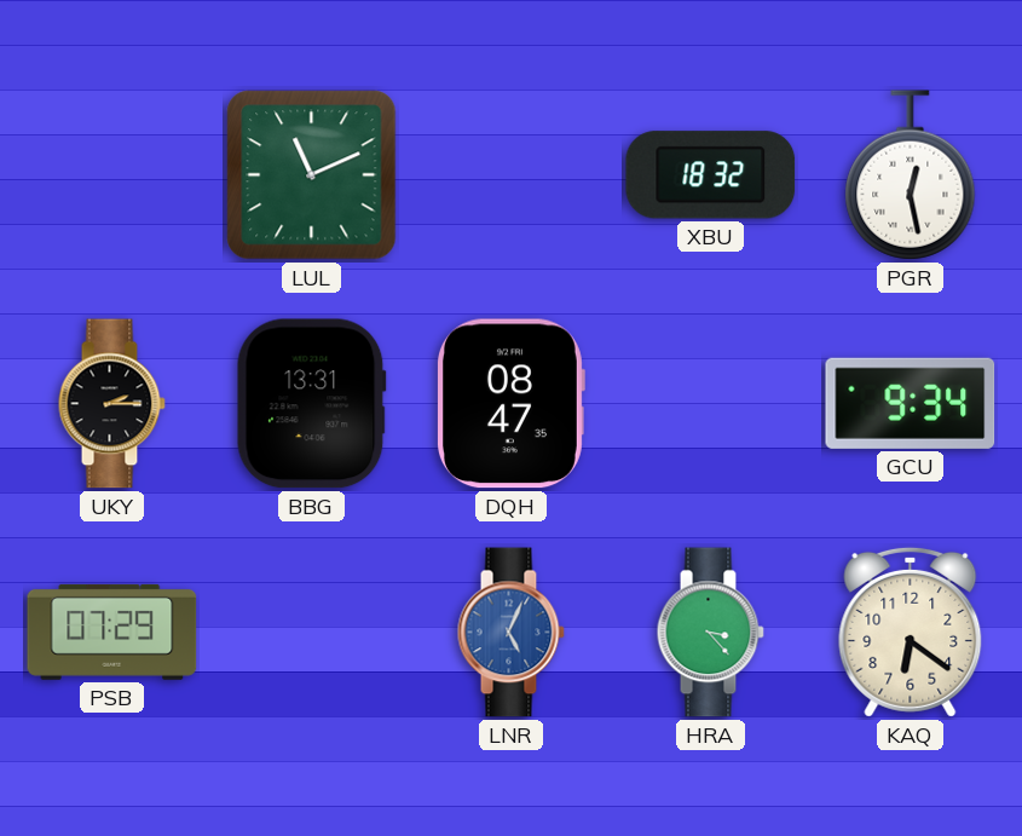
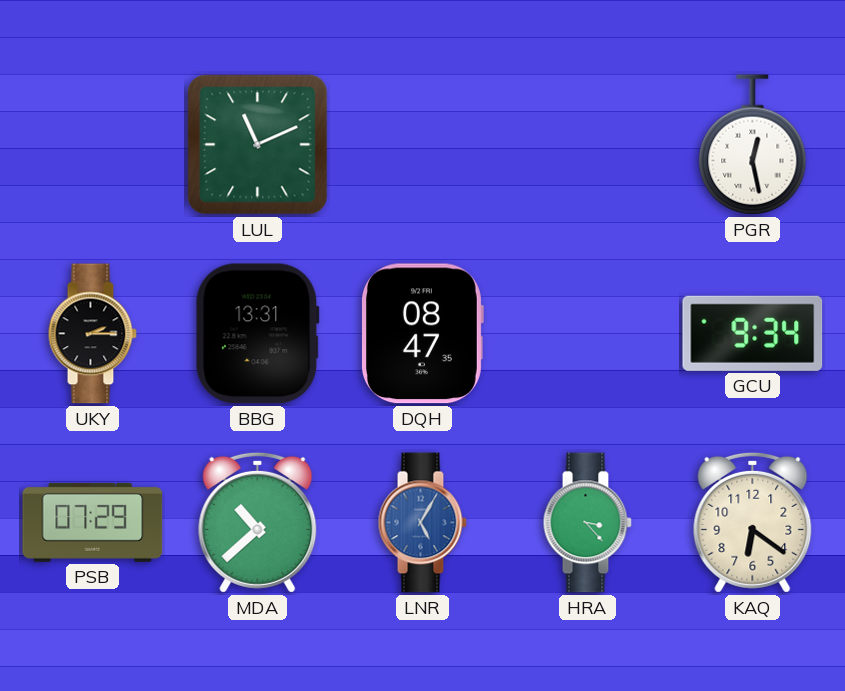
XBU: 18:32 -> none (711, 175)
MDA: none -> 10:38 (258, 522)
LNR: 5:04 -> 5:05 (422, 523)
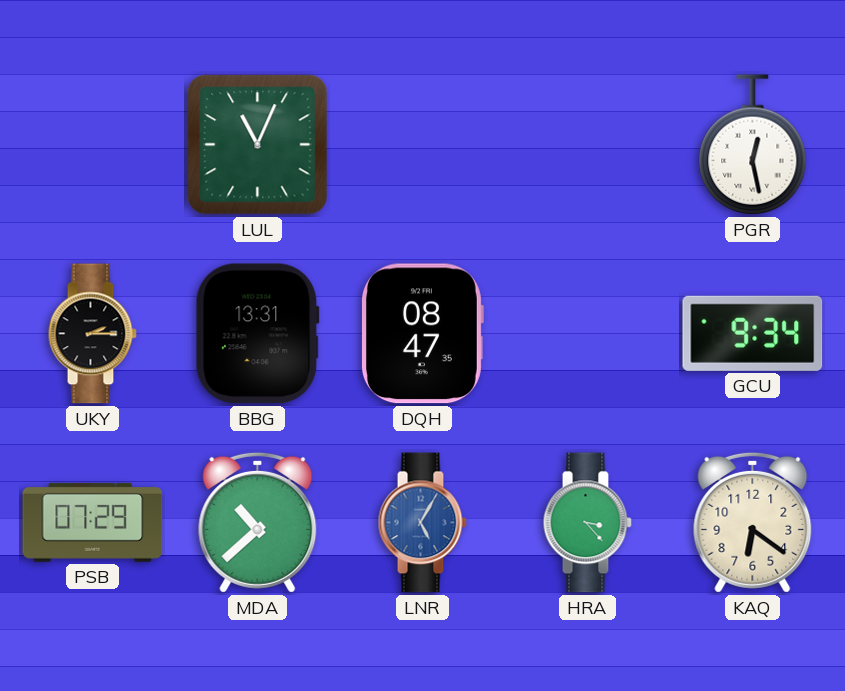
LUL: 11:11 -> 11:04 (258, 145)
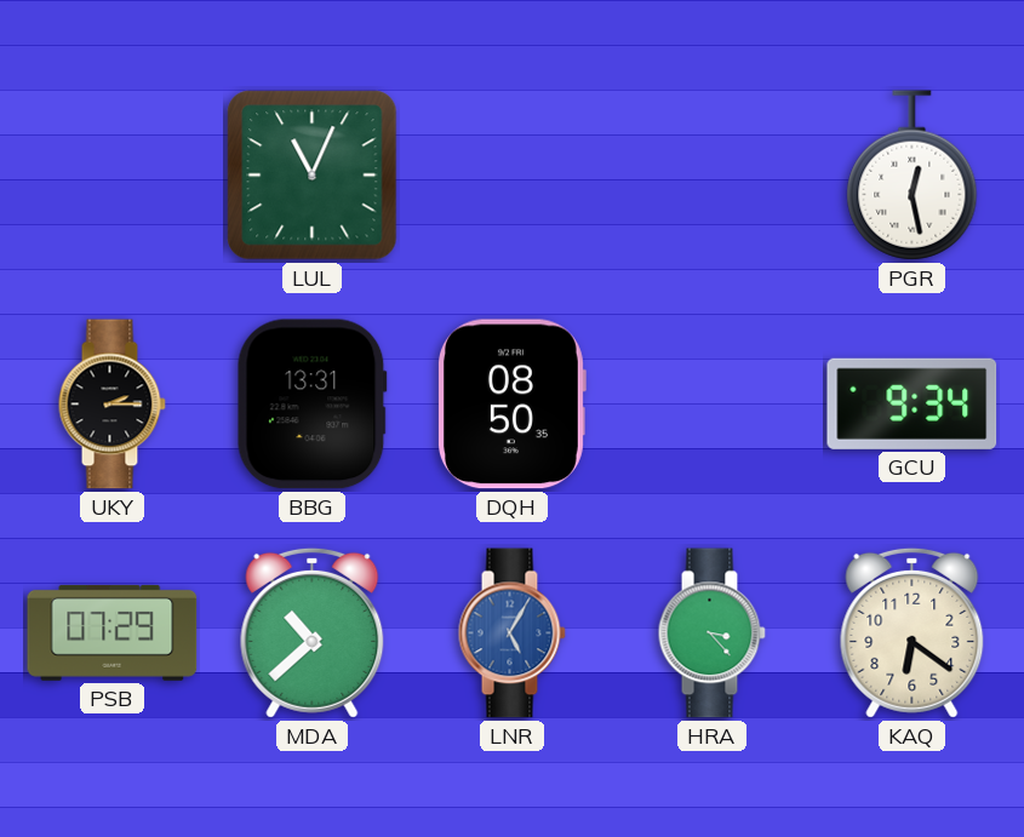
DQH: 08:47 -> 08:50 (511, 405)
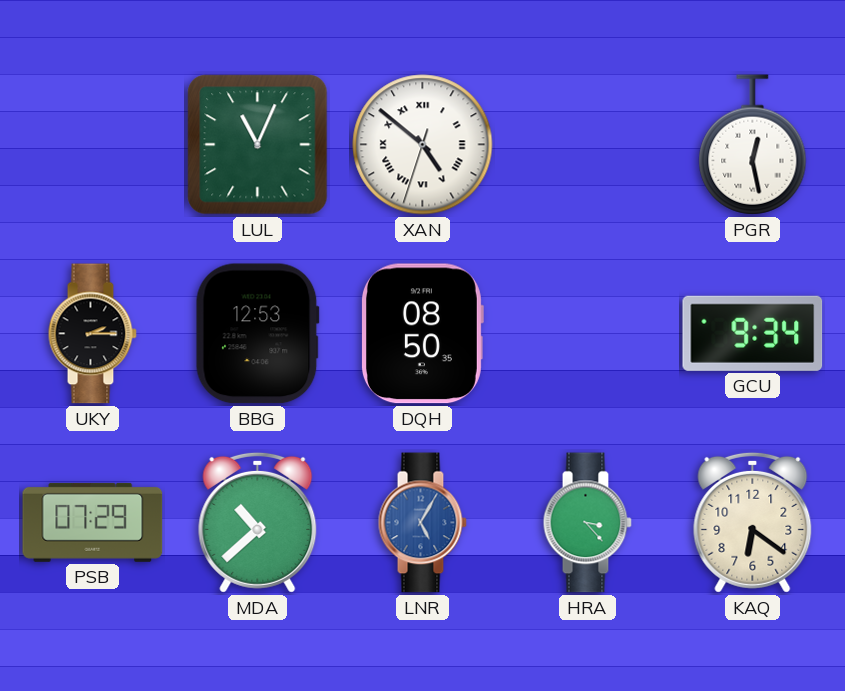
XAN: none -> 4:51 (423, 145)
BBG: 13:31 -> 12:53 (257, 334)
